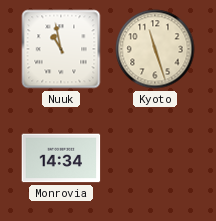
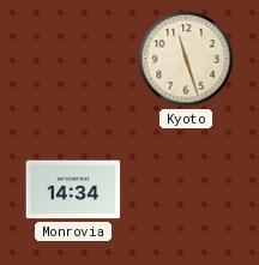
Nuuk: 10:58 -> none (61, 49)
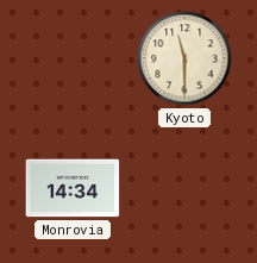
Kyoto: 11:27 -> 11:30 (184, 58)
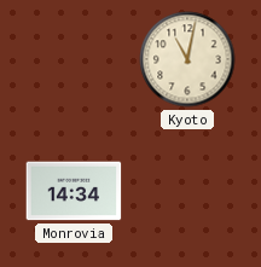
Kyoto: 11:30 -> 11:02 (187, 59)
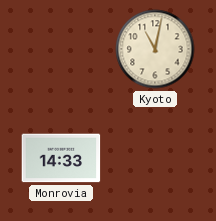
Monrovia: 14:34 -> 14:33 (61, 158)
